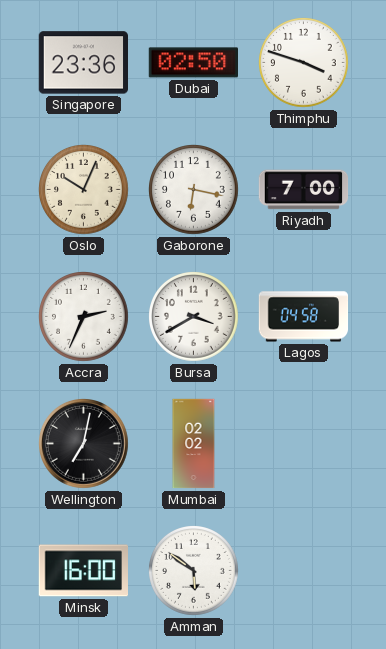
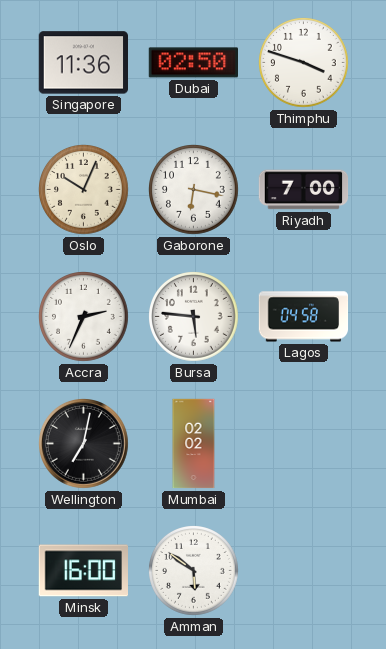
Singapore: 23:36 -> 11:36 (84, 63)
Bursa: 3:40 -> 5:46 (194, 317)
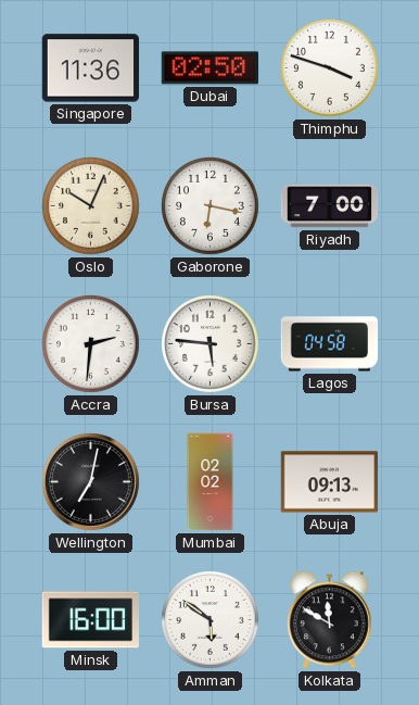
Accra: 2:34 -> 2:31 (91, 344)
Abuja: none -> 09:13 (329, 482)
Kolkata: none -> 11:50 (329, 620)
